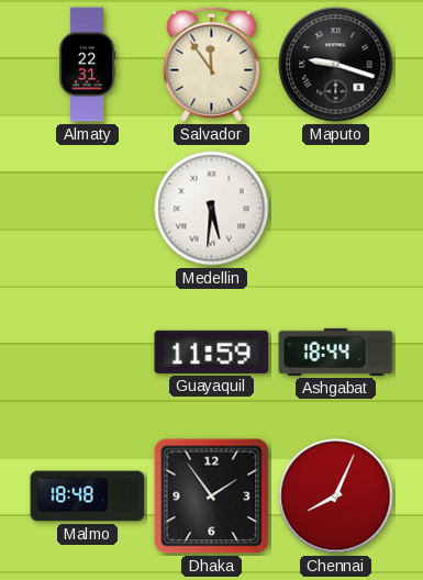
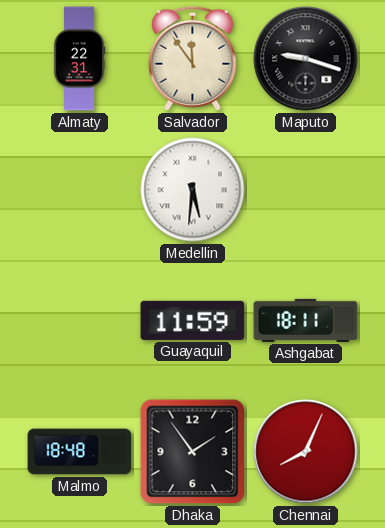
Ashgabat: 18:44 -> 18:11 (306, 320)
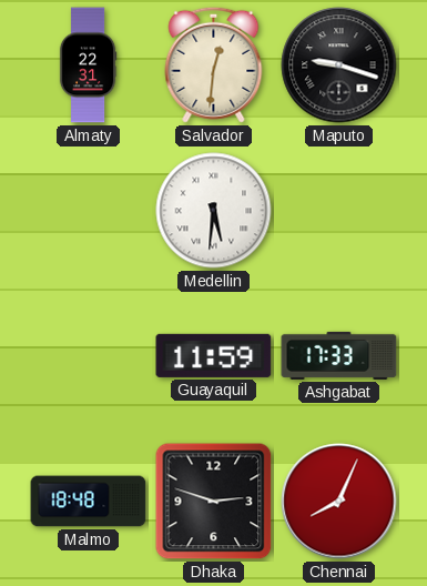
Salvador: 11:54 -> 12:31 (214, 64)
Ashgabat: 18:11 -> 17:33 (339, 355)
Dhaka: 1:54 -> 2:48 (214, 502)
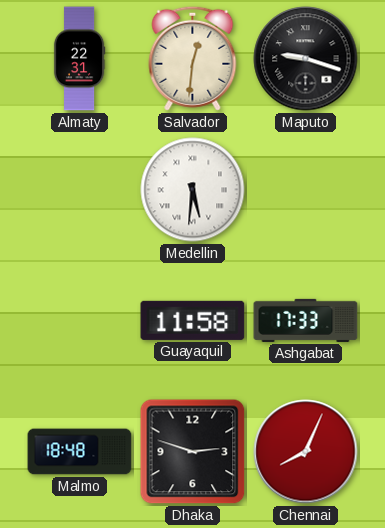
Guayaquil: 11:59 -> 11:58 (193, 320)
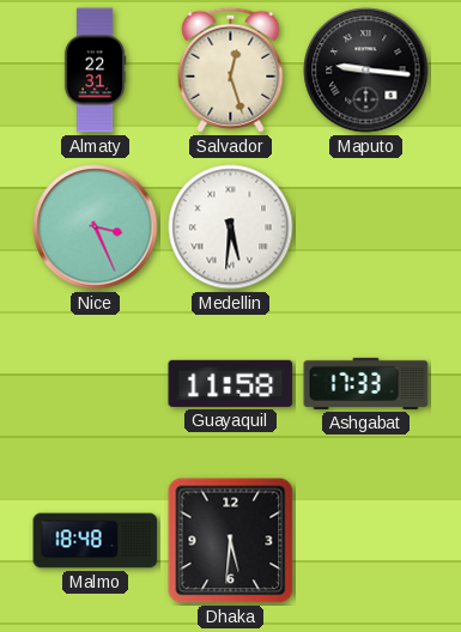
Salvador: 12:31 -> 12:27 (231, 69)
Maputo: 9:18 -> 9:16 (366, 71)
Nice: none -> 3:26 (96, 227)
Dhaka: 2:48 -> 5:31 (231, 541)
Chennai: 8:04 -> none (306, 452)
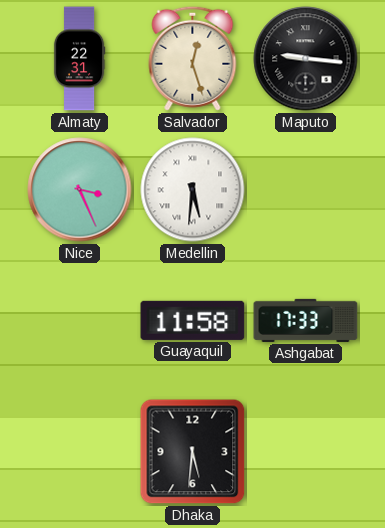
Malmo: 18:48 -> none (96, 541)
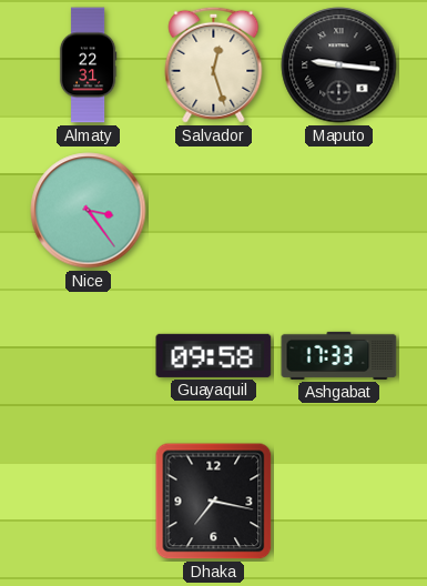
Nice: 3:26 -> 3:24 (89, 211)
Medellin: 5:31 -> none (193, 190)
Guayaquil: 11:58 -> 09:58 (214, 355)
Dhaka: 5:31 -> 7:17 (214, 502)
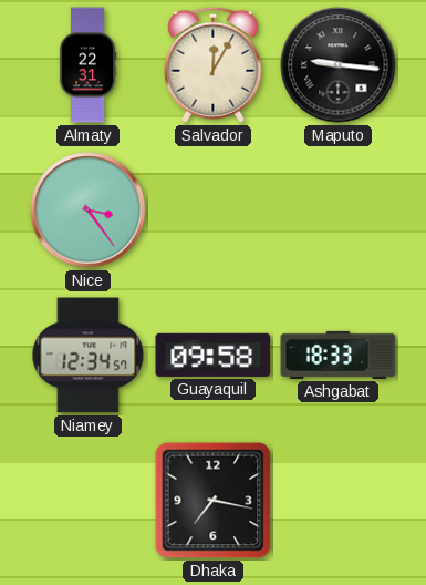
Salvador: 12:27 -> 12:05 (214, 64)
Niamey: none -> 12:34 (89, 356)
Ashgabat: 17:33 -> 18:33 (339, 355)
